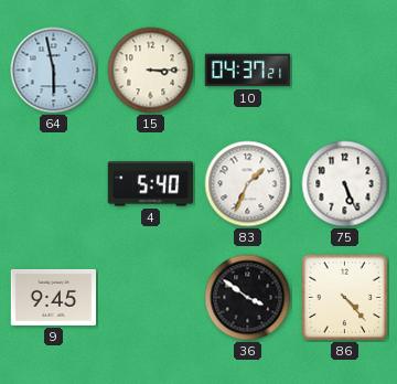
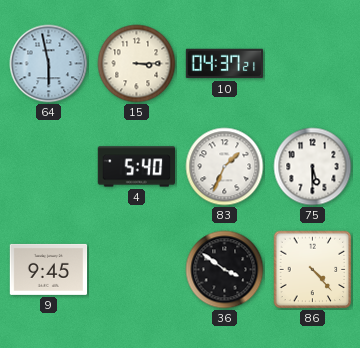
75: 5:26 -> 5:30 (313, 167)
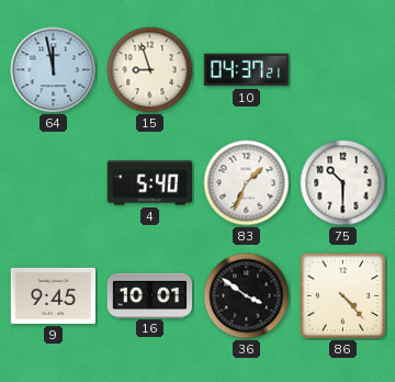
64: 5:58 -> 11:58 (54, 70)
15: 3:15 -> 8:57 (150, 70)
75: 5:30 -> 10:30 (343, 183)
16: none -> 10:01 (150, 295)
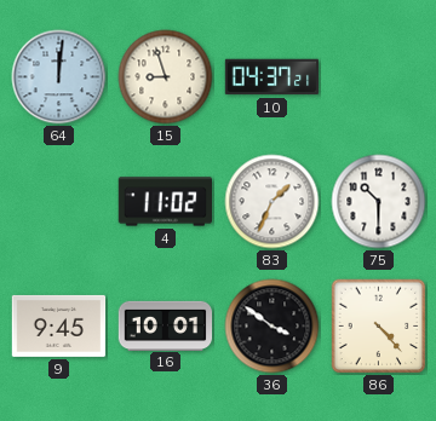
64: 11:58 -> 12:01 (59, 77)
4: 5:40 -> 11:02 (166, 202)
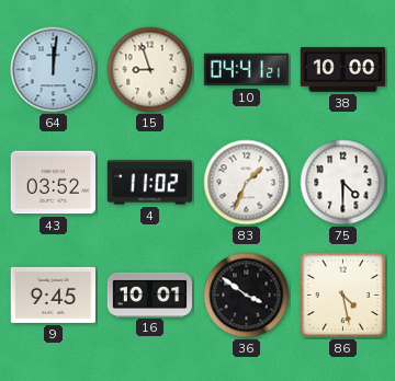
10: 04:37 -> 04:41 (247, 70)
38: none -> 10:00 (343, 70)
43: none -> 03:52 (54, 183)
75: 10:30 -> 4:30 (343, 183)
86: 4:23 -> 4:28 (343, 296)
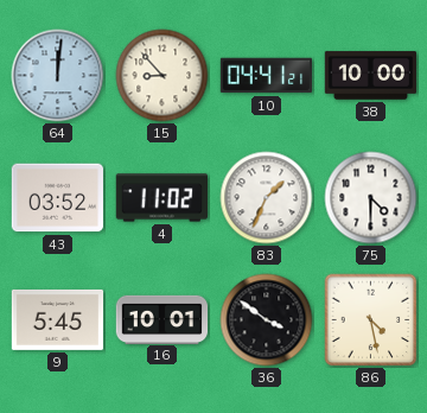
15: 8:57 -> 8:53 (162, 76)
9: 9:45 -> 5:45 (58, 319)
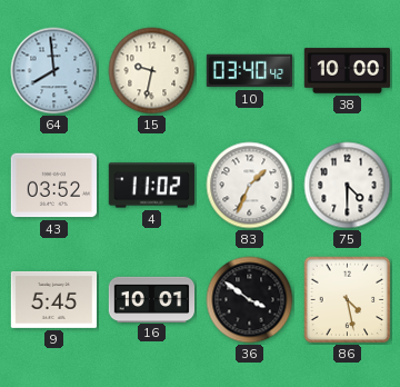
64: 12:01 -> 7:59 (54, 71)
15: 8:53 -> 9:32 (152, 71)
10: 04:41 -> 03:40 (250, 71)
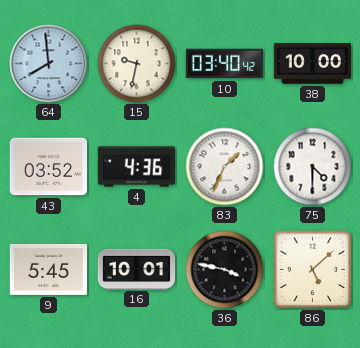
4: 11:02 -> 4:36 (137, 167)
36: 3:51 -> 3:47 (225, 270)
86: 4:28 -> 5:08 (313, 270)
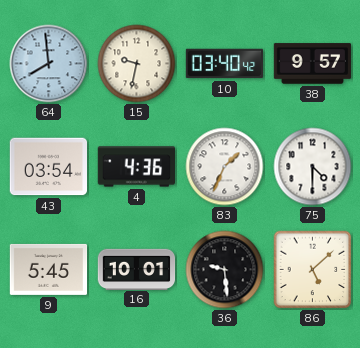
38: 10:00 -> 9:57 (313, 64)
43: 03:52 -> 03:54 (49, 167)
36: 3:47 -> 9:29 (225, 270)
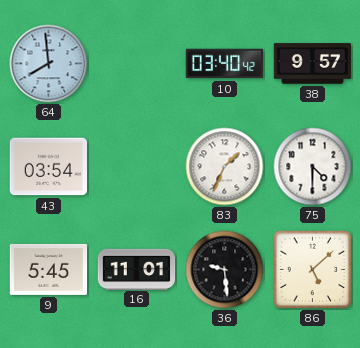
15: 9:32 -> none (137, 64)
4: 4:36 -> none (137, 167)
16: 10:01 -> 11:01 (137, 269)
